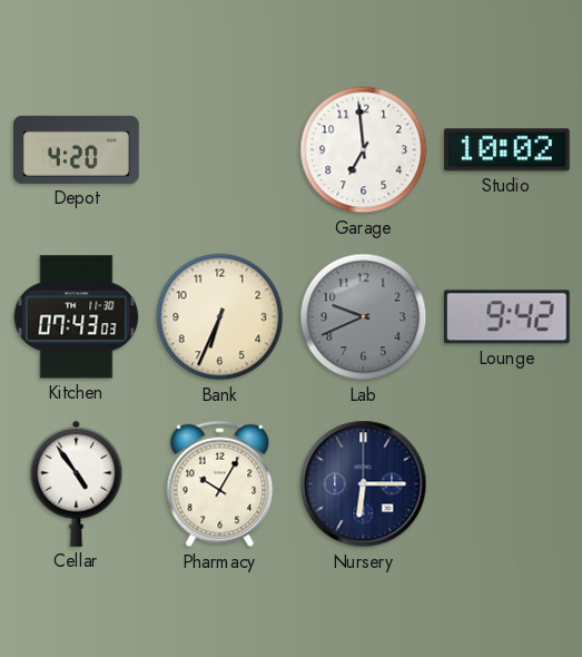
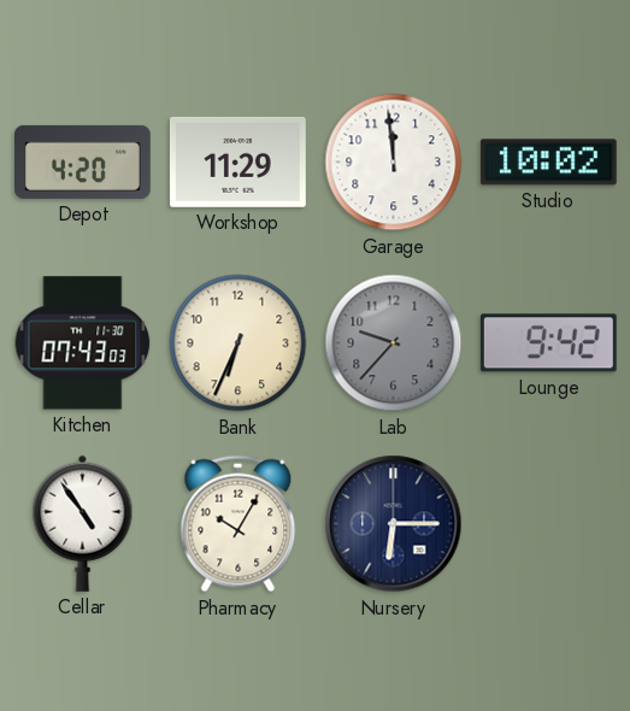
Workshop: none -> 11:29 (237, 161)
Garage: 6:59 -> 11:59 (394, 163)
Lab: 9:41 -> 9:37 (394, 343)
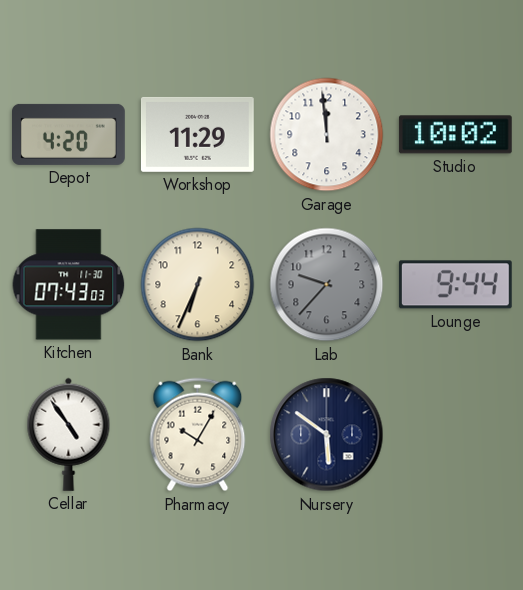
Lounge: 9:42 -> 9:44 (455, 285)
Nursery: 6:15 -> 5:51 (327, 435)
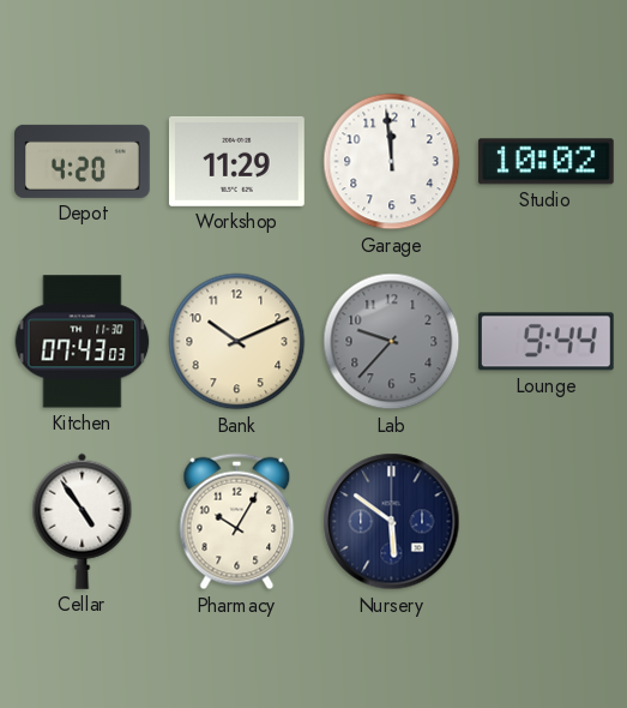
Bank: 6:34 -> 10:11 (237, 342)
